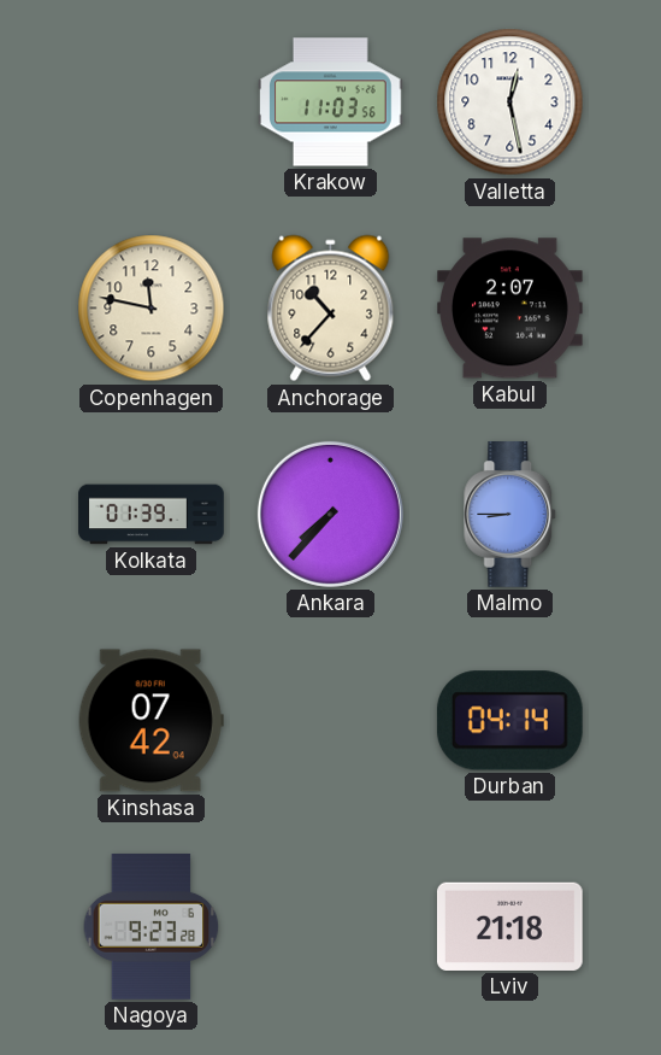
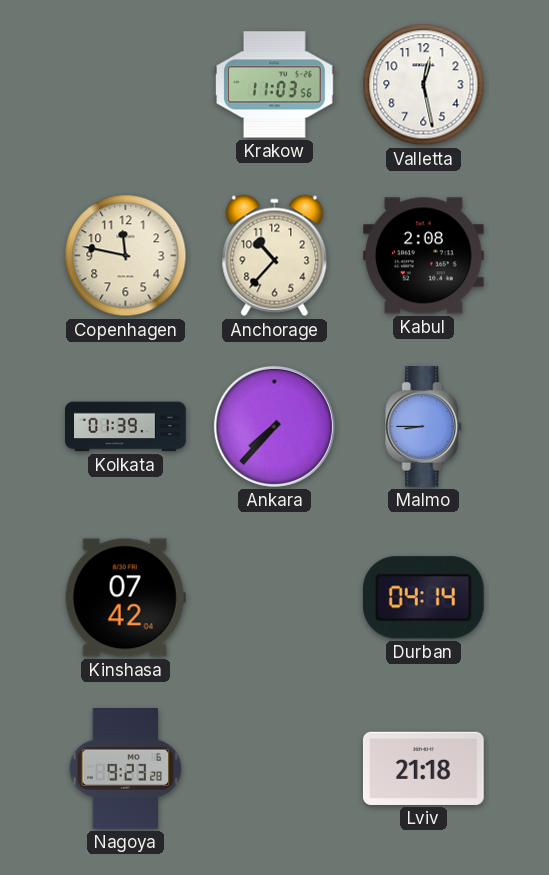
Kabul: 2:07 -> 2:08 (424, 256)
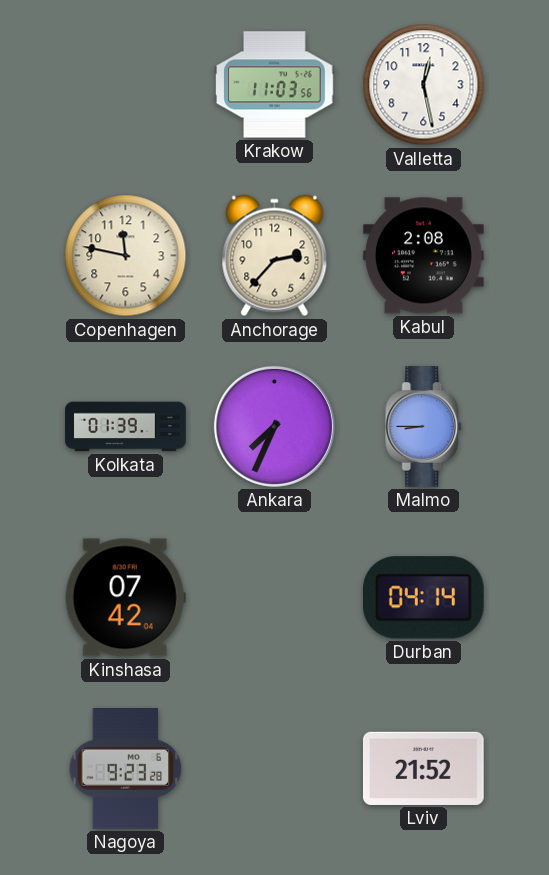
Anchorage: 10:37 -> 2:37 (275, 256)
Ankara: 7:37 -> 7:34 (274, 426)
Lviv: 21:18 -> 21:52 (424, 768)
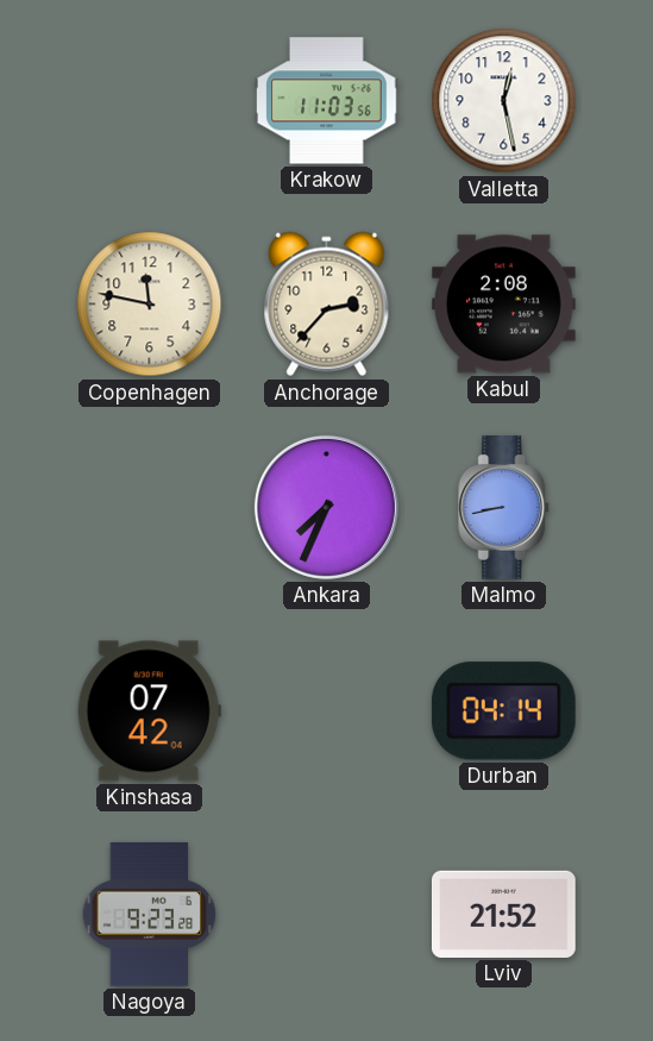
Kolkata: 01:39 -> none (126, 427)
Malmo: 8:45 -> 8:43 (504, 508)
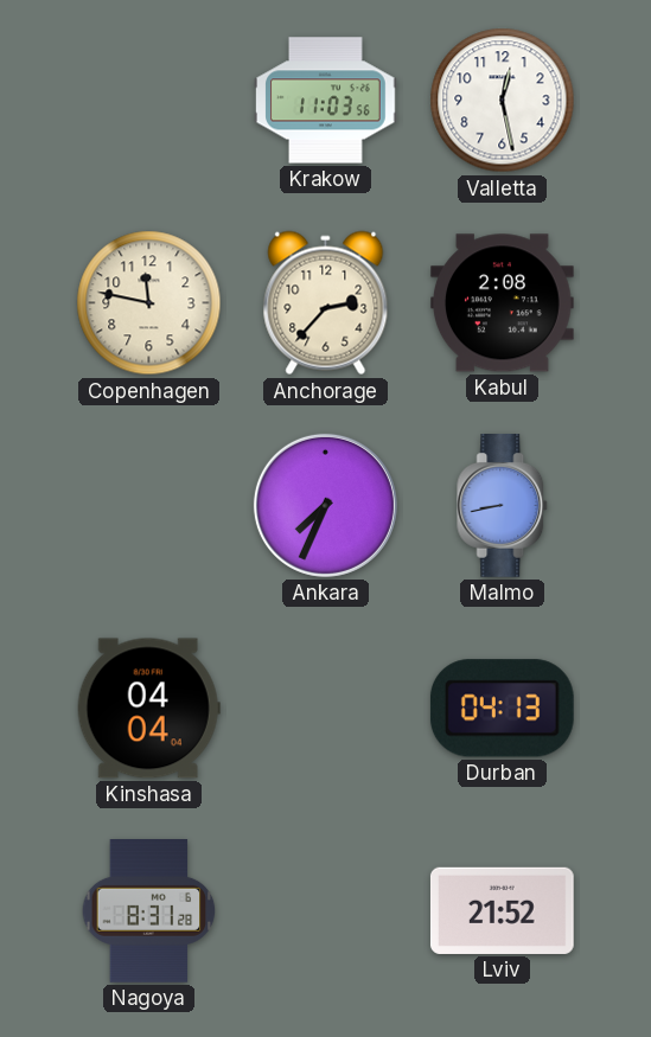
Kinshasa: 07:42 -> 04:04 (148, 709)
Durban: 04:14 -> 04:13 (502, 709)
Nagoya: 9:23 -> 8:31 (149, 911)
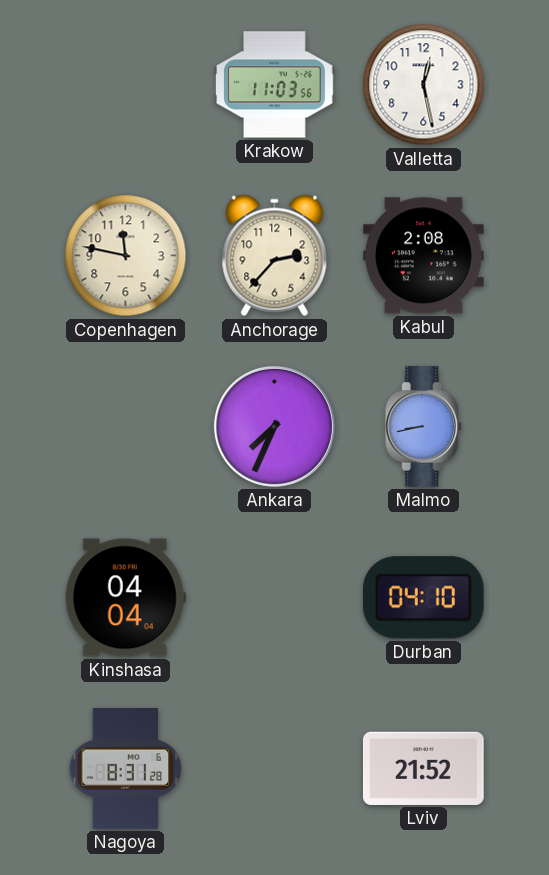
Durban: 04:13 -> 04:10 (423, 598)
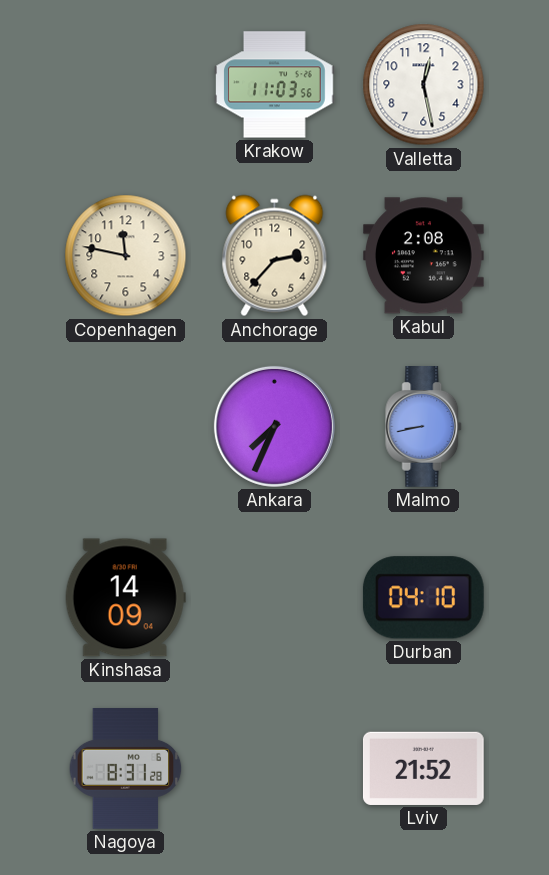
Kinshasa: 04:04 -> 14:09 (125, 598)
